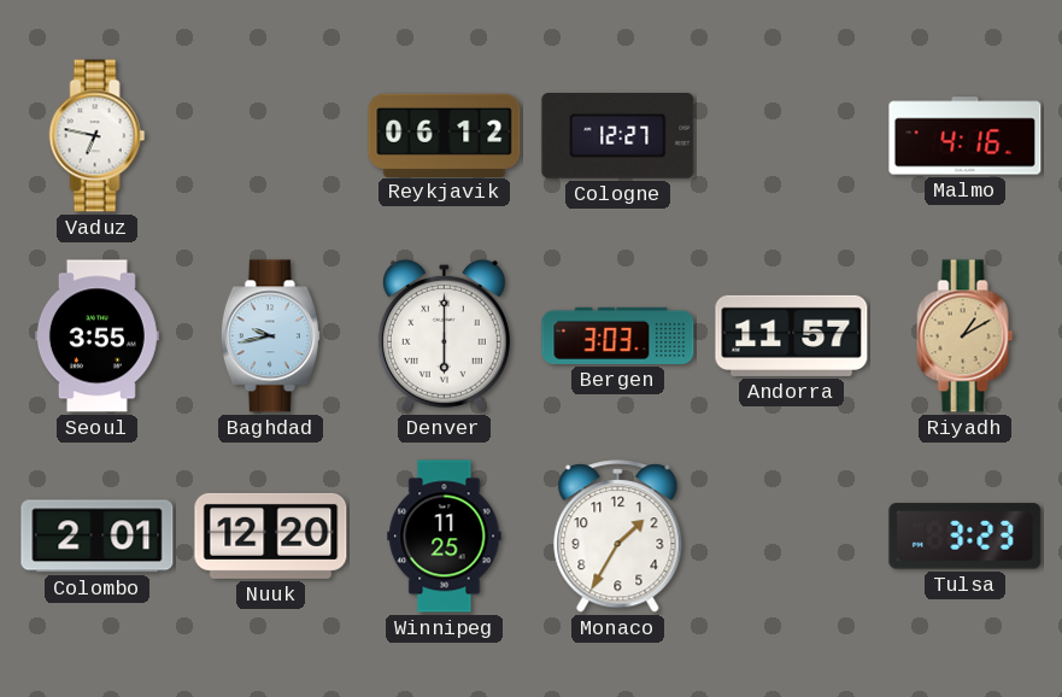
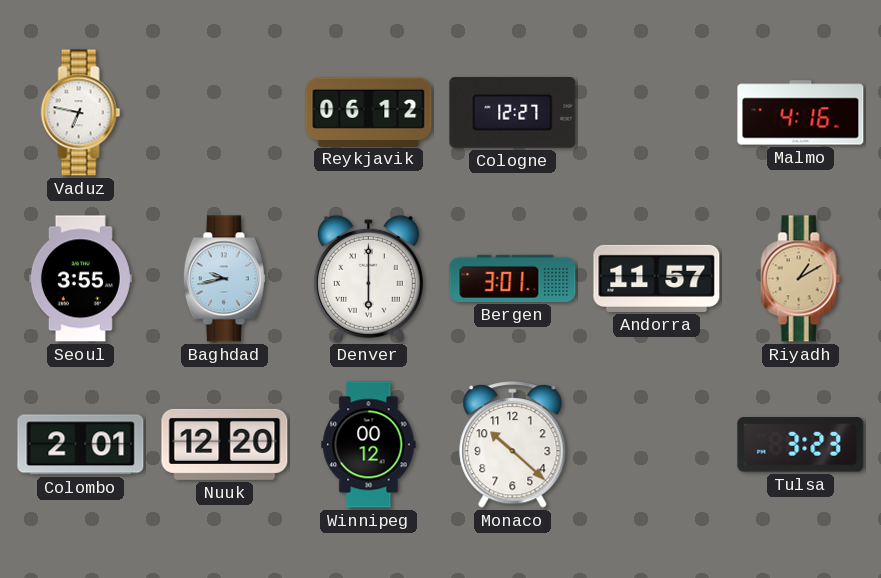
Bergen: 3:03 -> 3:01 (513, 278)
Winnipeg: 11:25 -> 00:12 (369, 445)
Monaco: 1:35 -> 10:22 (513, 445)
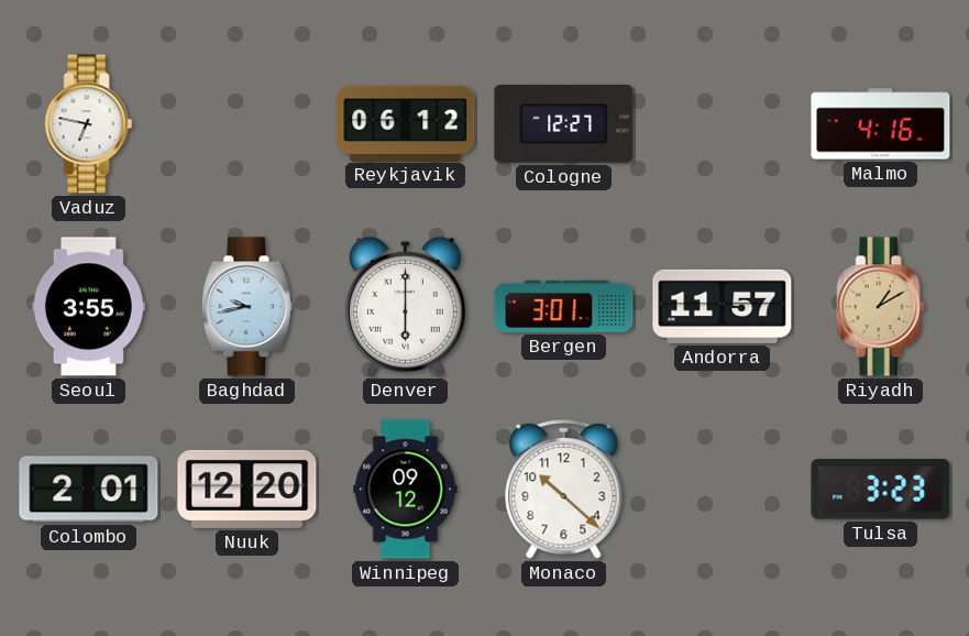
Winnipeg: 00:12 -> 09:12 (406, 490)
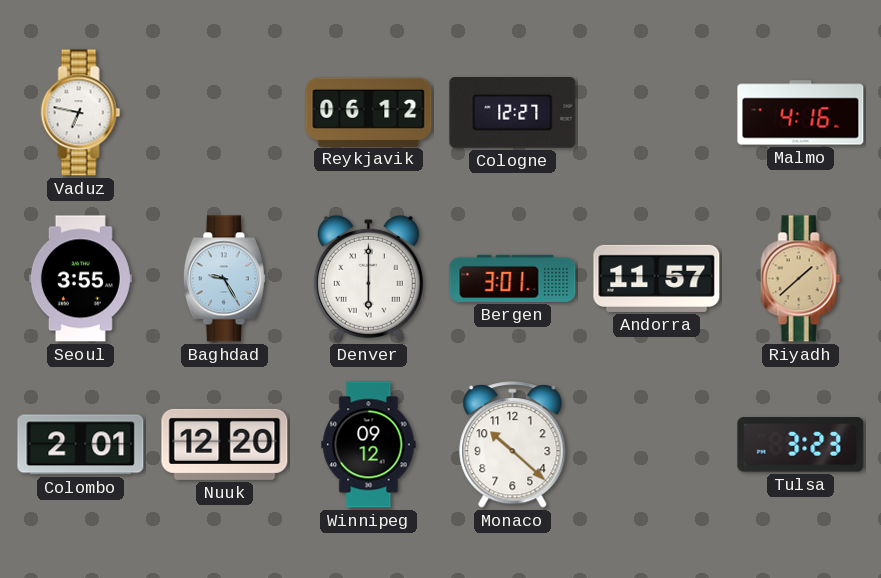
Baghdad: 9:43 -> 9:25 (224, 279)
Riyadh: 1:10 -> 1:38 (801, 279)
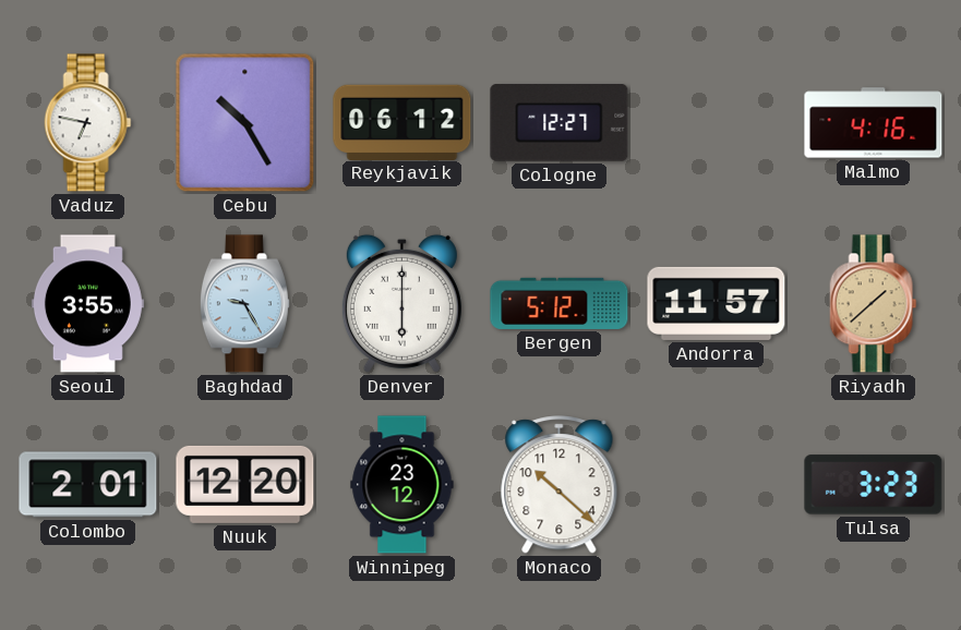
Cebu: none -> 10:25 (245, 123)
Bergen: 3:01 -> 5:12 (560, 303)
Winnipeg: 09:12 -> 23:12 (403, 485)
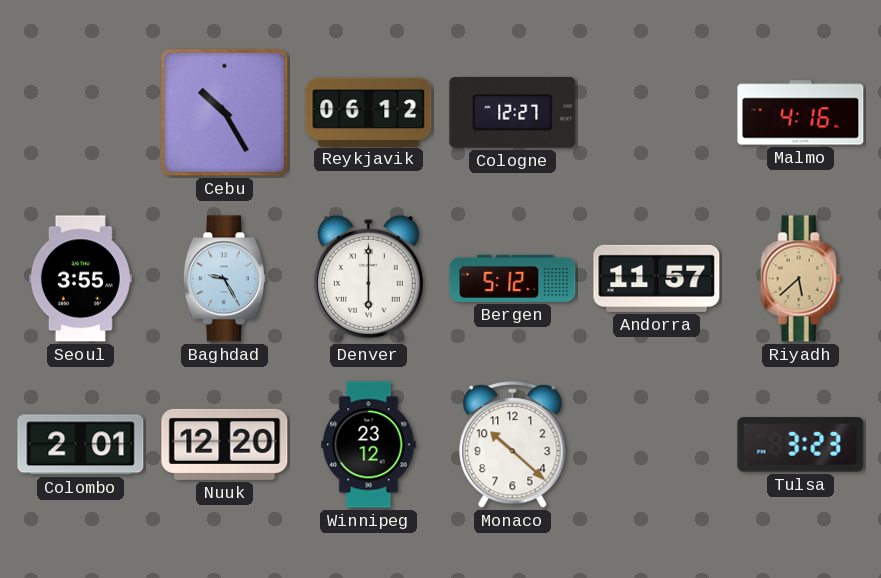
Vaduz: 6:47 -> none (88, 123)
Riyadh: 1:38 -> 5:38 (801, 279)
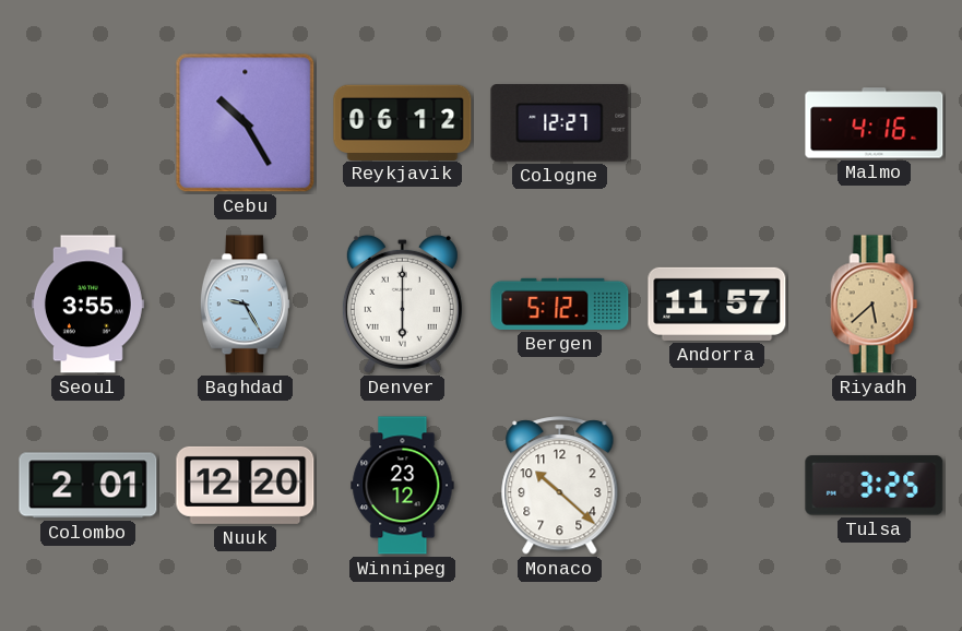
Tulsa: 3:23 -> 3:25 (875, 486)
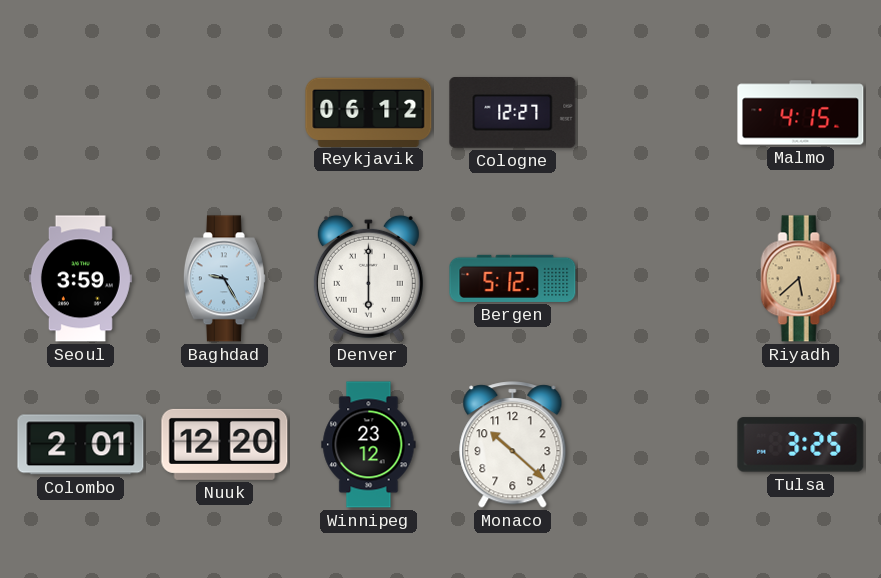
Cebu: 10:25 -> none (246, 123)
Malmo: 4:16 -> 4:15 (801, 113)
Seoul: 3:55 -> 3:59 (80, 279)
Andorra: 11:57 -> none (717, 303)
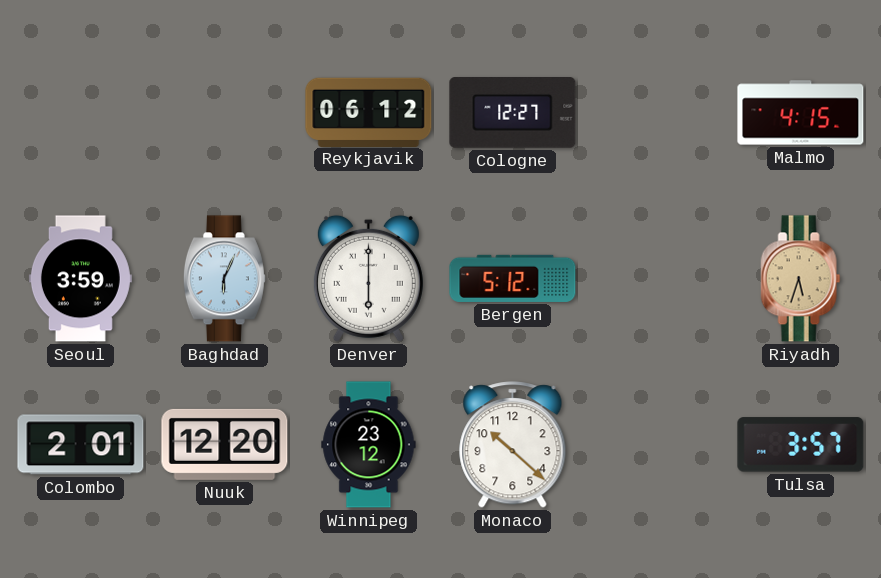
Baghdad: 9:25 -> 6:04 (224, 279)
Riyadh: 5:38 -> 5:33 (801, 279)
Tulsa: 3:25 -> 3:57 (801, 445)
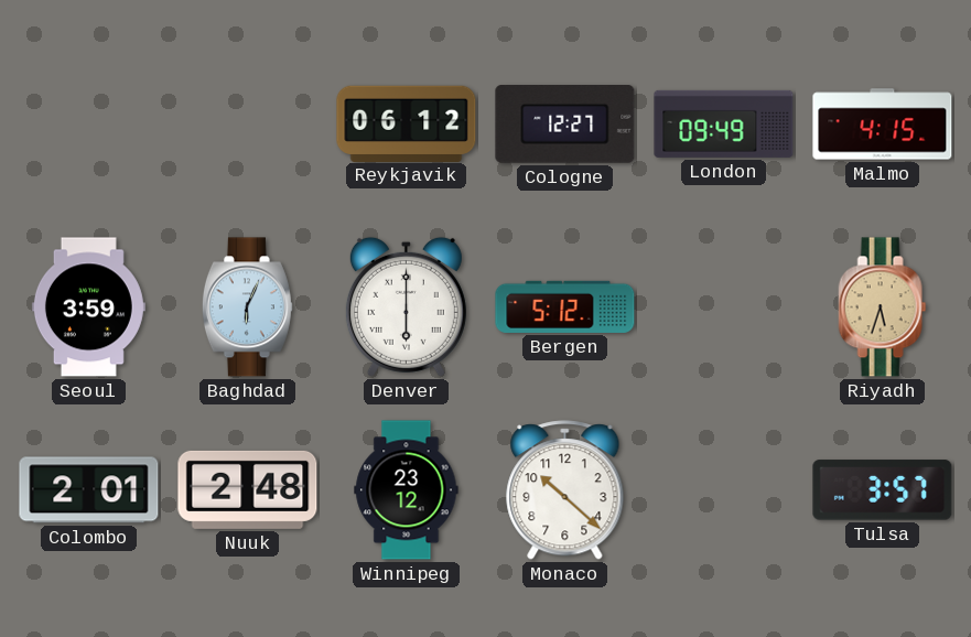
London: none -> 09:49 (724, 123)
Nuuk: 12:20 -> 2:48 (248, 489)
